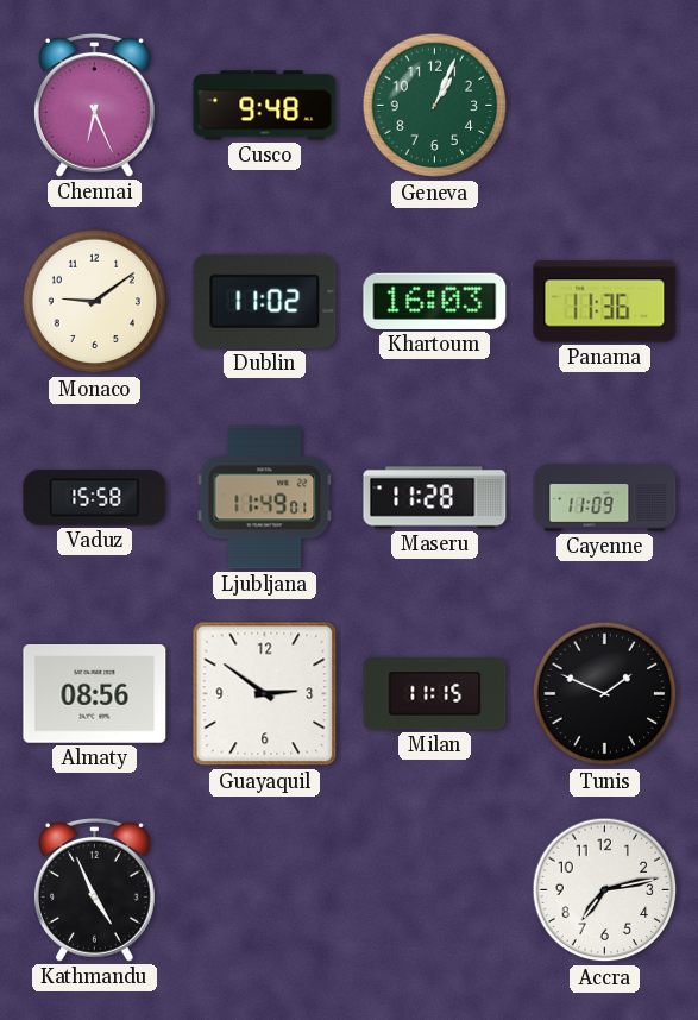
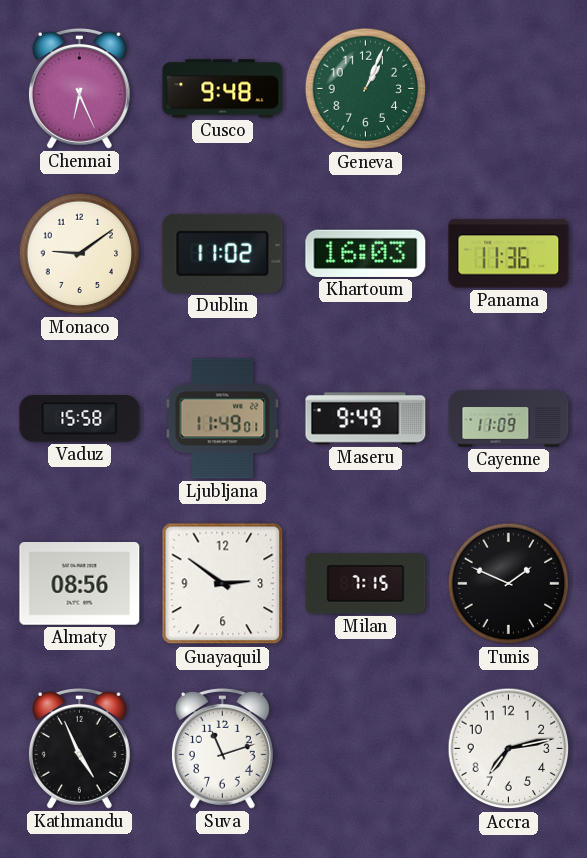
Maseru: 11:28 -> 9:49 (366, 419)
Milan: 11:15 -> 7:15 (366, 584)
Suva: none -> 11:12 (222, 748)
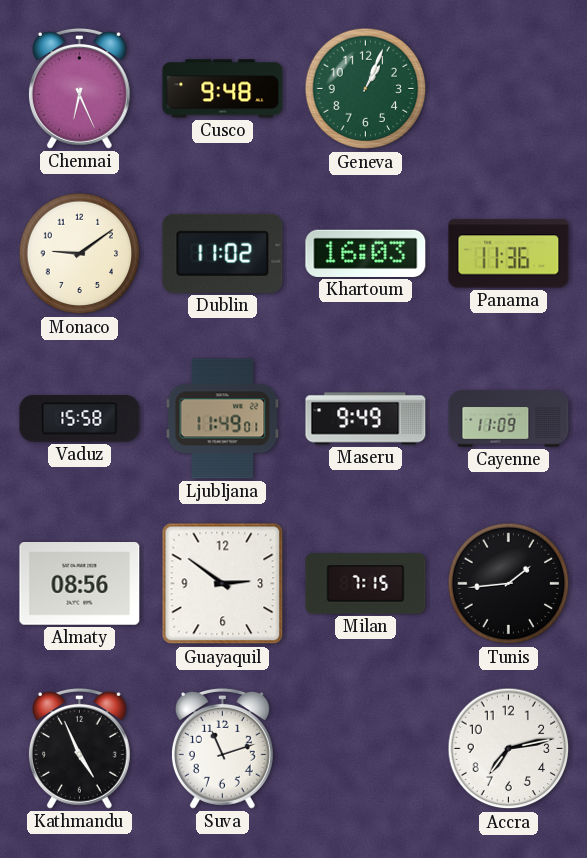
Tunis: 1:49 -> 1:44 (509, 584)
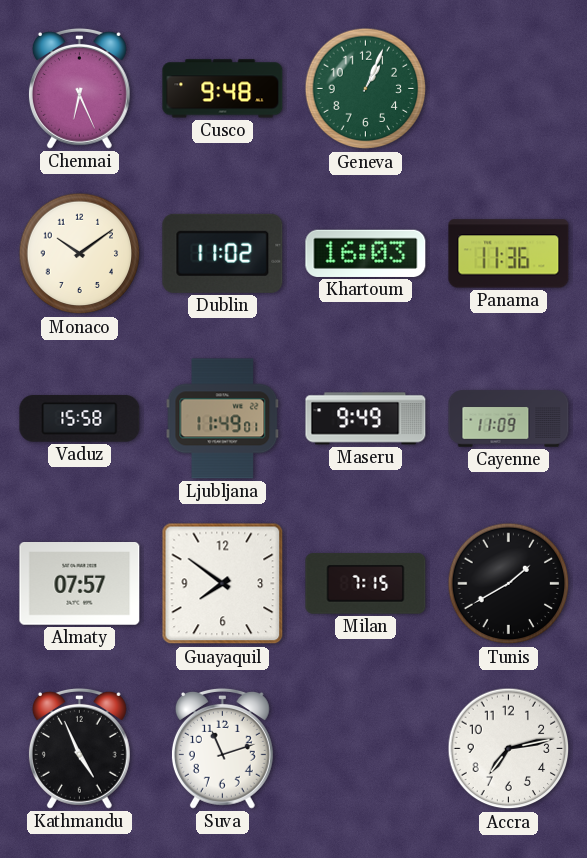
Monaco: 9:09 -> 10:09 (80, 254)
Almaty: 08:56 -> 07:57 (80, 584)
Guayaquil: 2:51 -> 7:51 (223, 584)
Tunis: 1:44 -> 1:40 (509, 584)
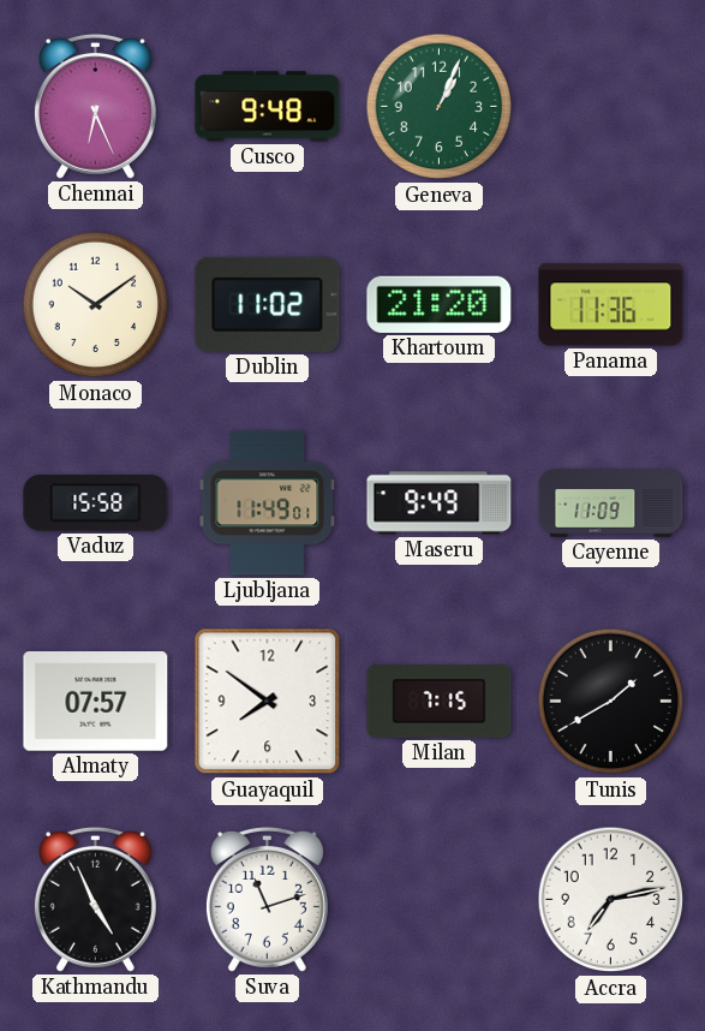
Khartoum: 16:03 -> 21:20 (440, 304)
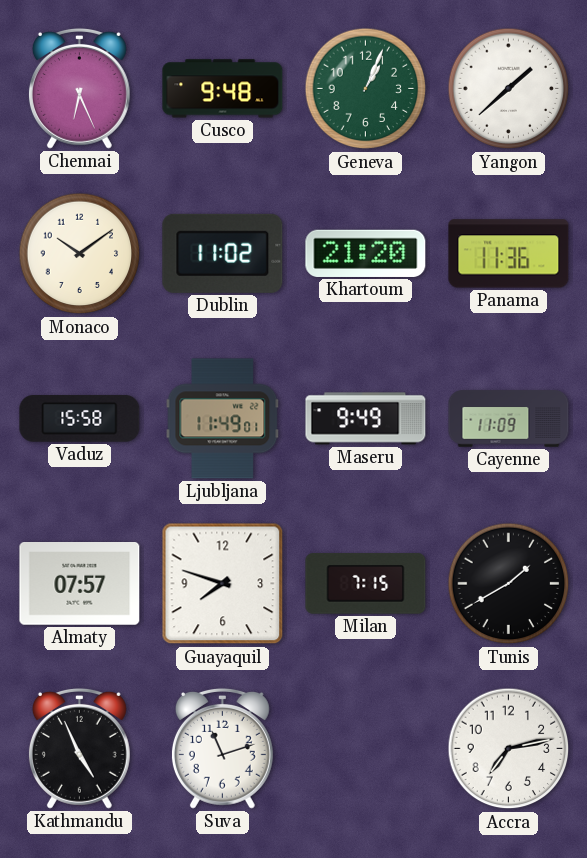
Yangon: none -> 1:38 (509, 89)
Guayaquil: 7:51 -> 7:48 (223, 584)
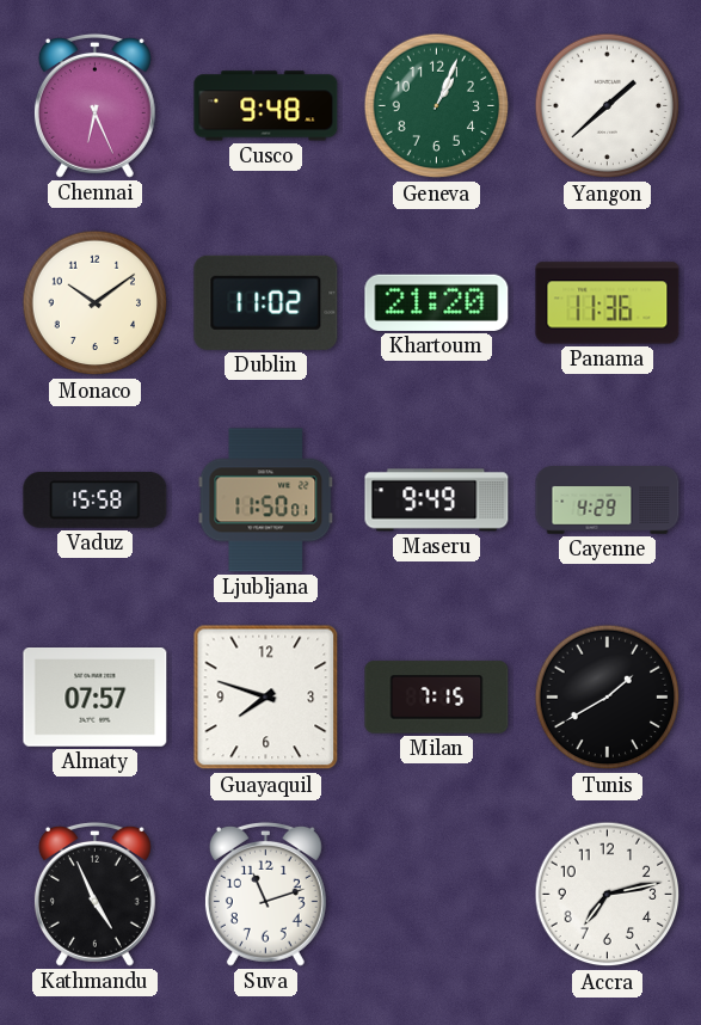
Ljubljana: 11:49 -> 11:50 (266, 501)
Cayenne: 11:09 -> 4:29 (608, 501)
